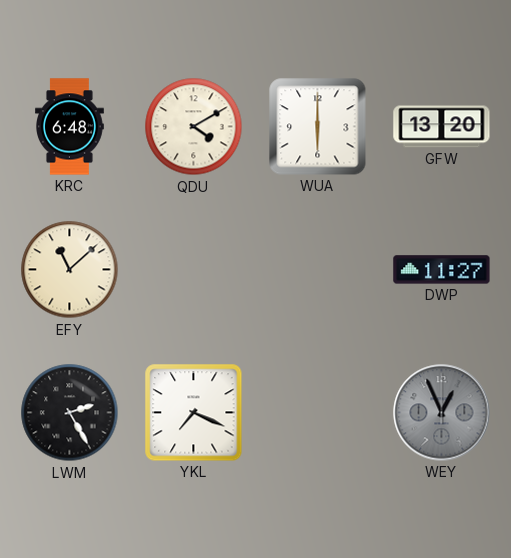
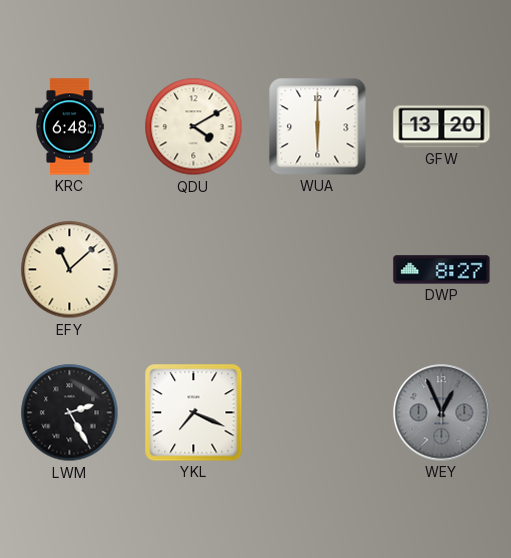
DWP: 11:27 -> 8:27 (442, 270)
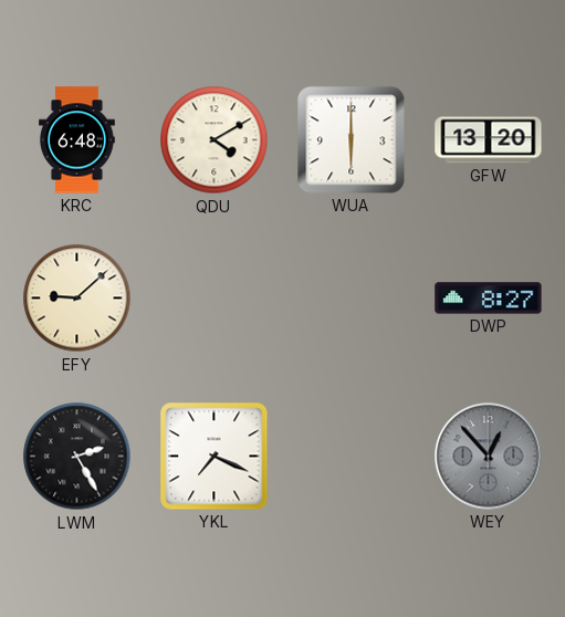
EFY: 11:08 -> 9:08 (77, 299)
WEY: 12:56 -> 12:53 (489, 457)
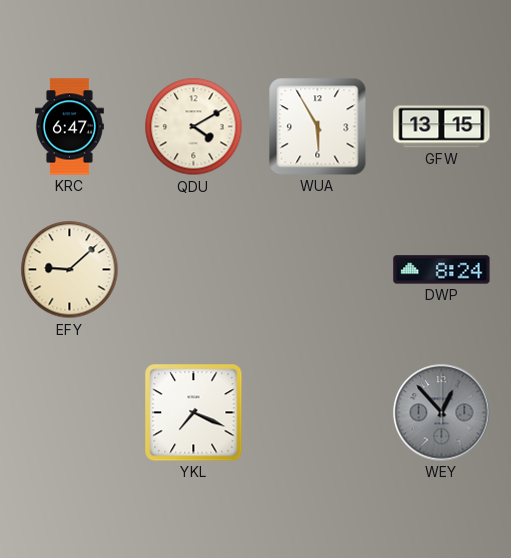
KRC: 6:48 -> 6:47 (70, 127)
WUA: 6:00 -> 5:55 (318, 127)
GFW: 13:20 -> 13:15 (442, 127)
DWP: 8:27 -> 8:24 (442, 270)
LWM: 2:25 -> none (77, 457)
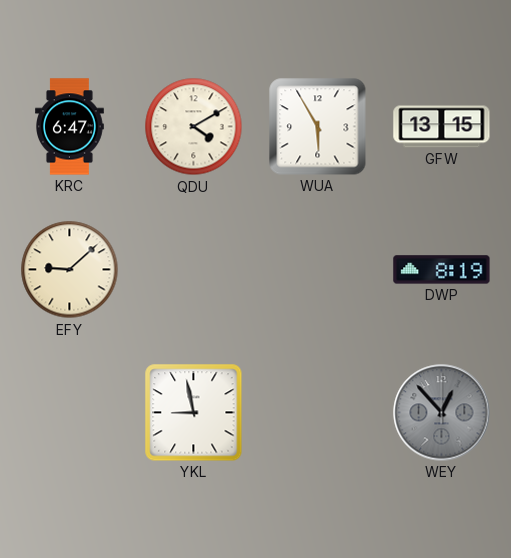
DWP: 8:24 -> 8:19 (442, 270)
YKL: 7:19 -> 8:58 (194, 413)
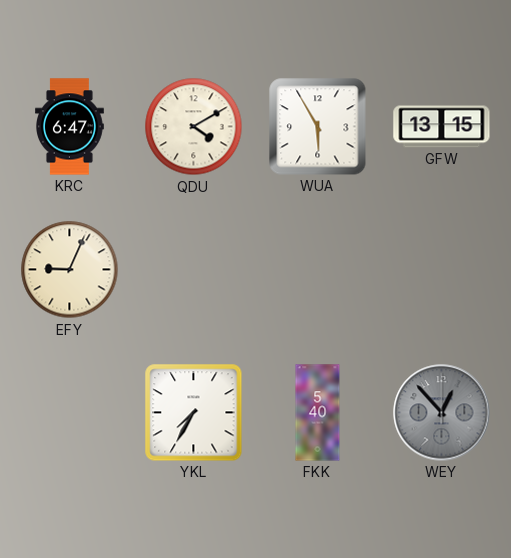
EFY: 9:08 -> 9:04 (70, 270)
DWP: 8:19 -> none (442, 270)
YKL: 8:58 -> 7:35 (194, 413)
FKK: none -> 5:40 (318, 413)
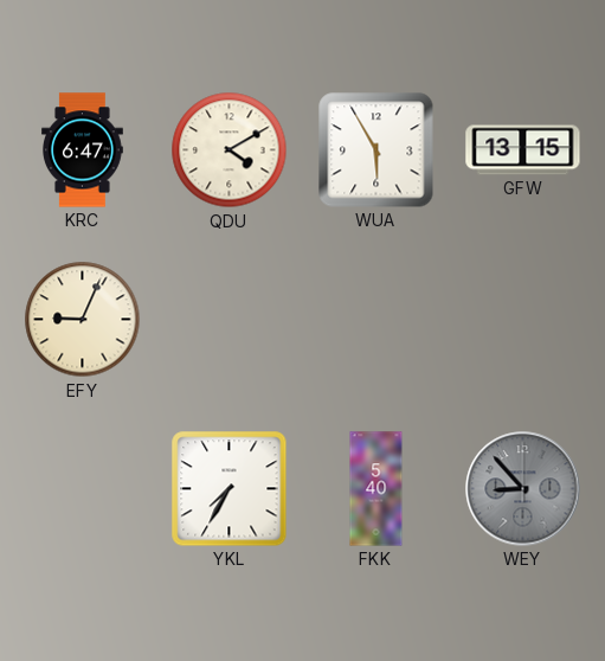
WEY: 12:53 -> 8:53 (523, 489)
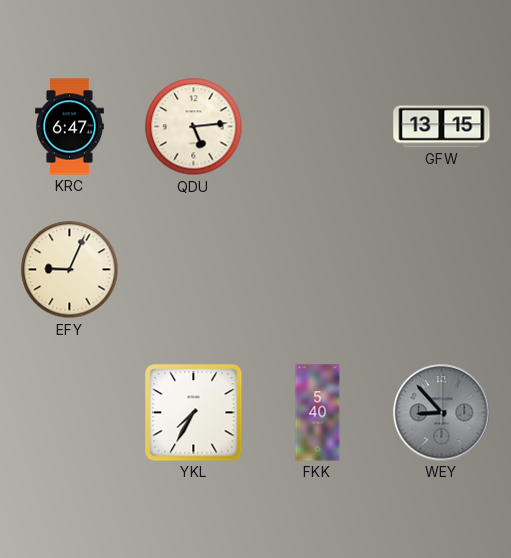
QDU: 4:10 -> 5:14 (194, 127)
WUA: 5:55 -> none (376, 150)
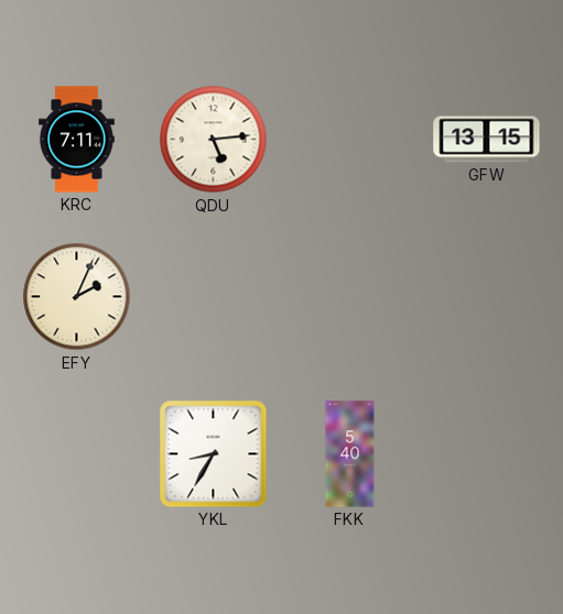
KRC: 6:47 -> 7:11 (77, 140)
EFY: 9:04 -> 2:04 (77, 297)
YKL: 7:35 -> 8:35 (214, 454)
WEY: 8:53 -> none (442, 413)
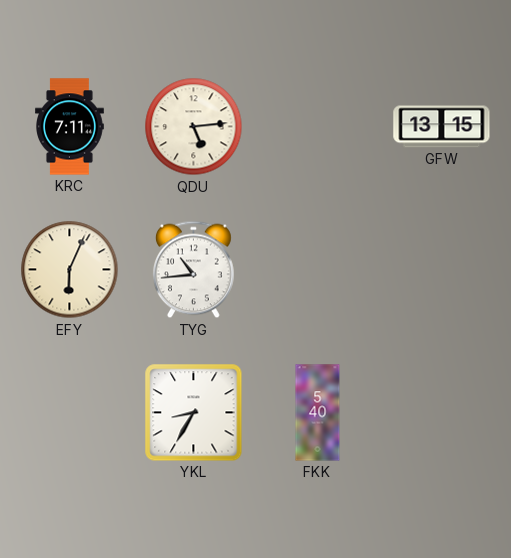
EFY: 2:04 -> 6:04 (70, 270)
TYG: none -> 10:44 (194, 270)
